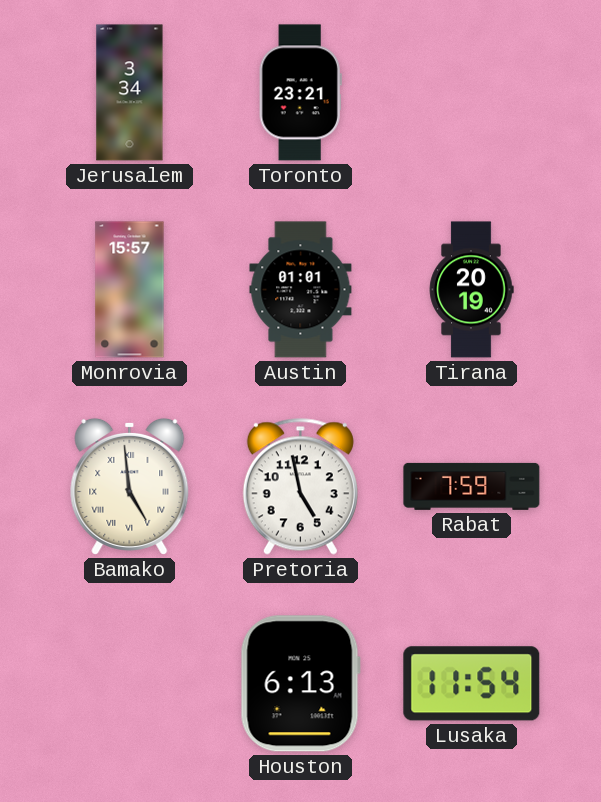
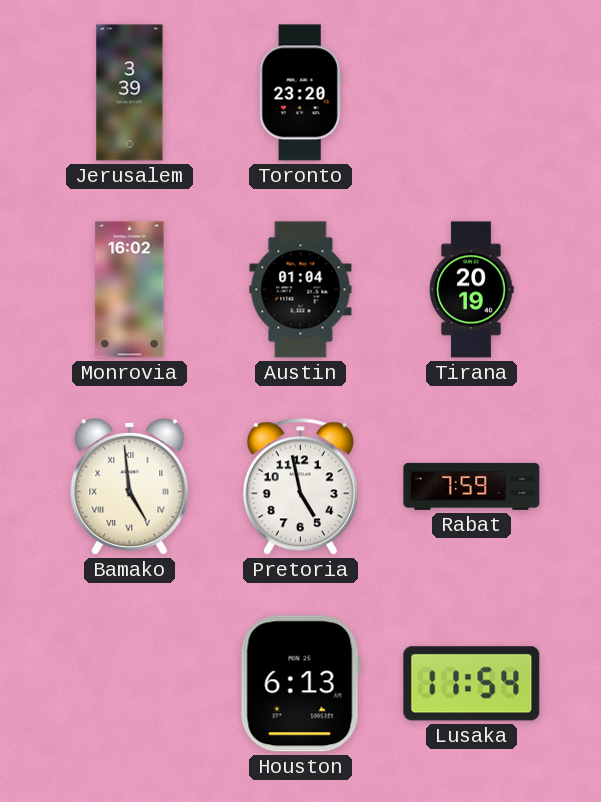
Jerusalem: 3:34 -> 3:39 (130, 93)
Toronto: 23:21 -> 23:20 (300, 93)
Monrovia: 15:57 -> 16:02 (130, 290)
Austin: 01:01 -> 01:04 (301, 290)
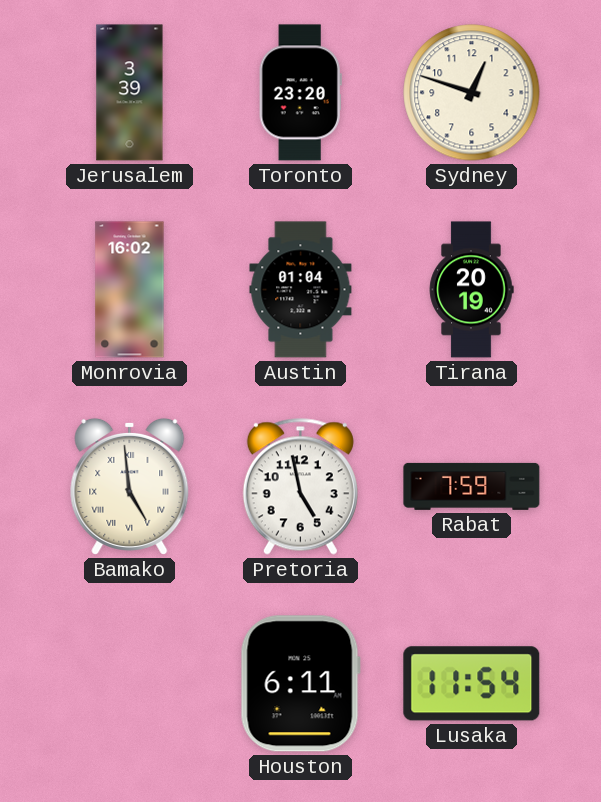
Sydney: none -> 12:48 (472, 93)
Houston: 6:13 -> 6:11 (300, 684)
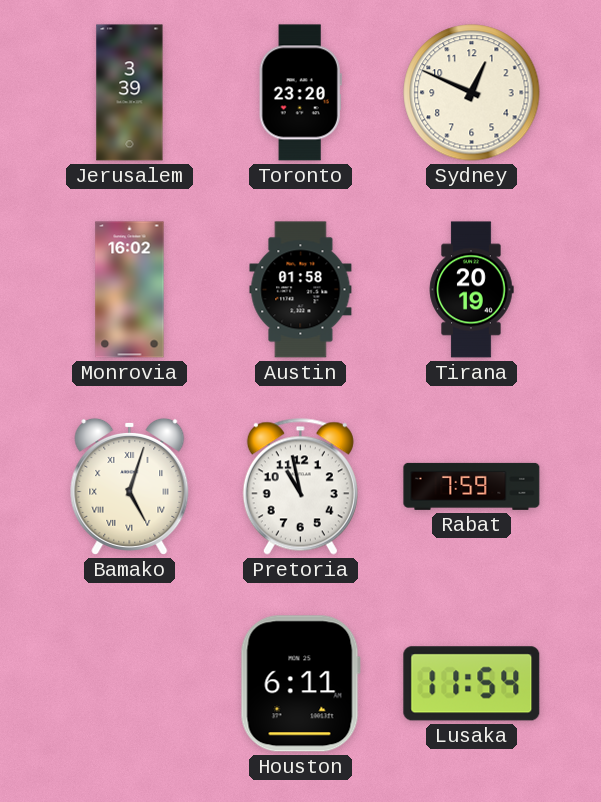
Sydney: 12:48 -> 12:49 (472, 93)
Austin: 01:04 -> 01:58 (301, 290)
Bamako: 4:59 -> 5:03 (130, 486)
Pretoria: 4:58 -> 10:58 (300, 486)
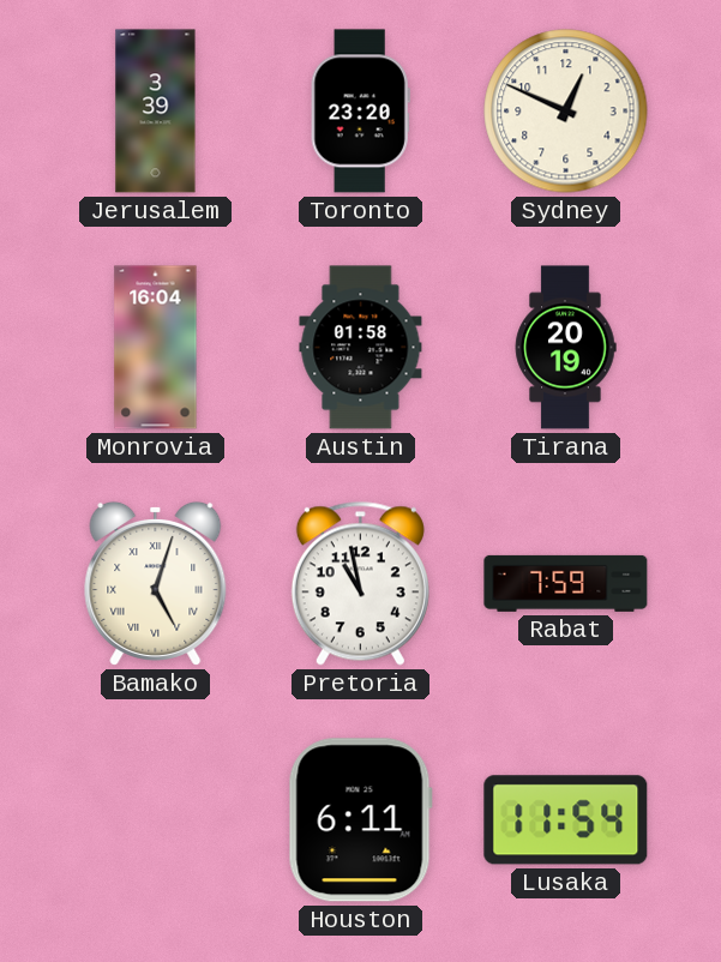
Monrovia: 16:02 -> 16:04 (156, 348)
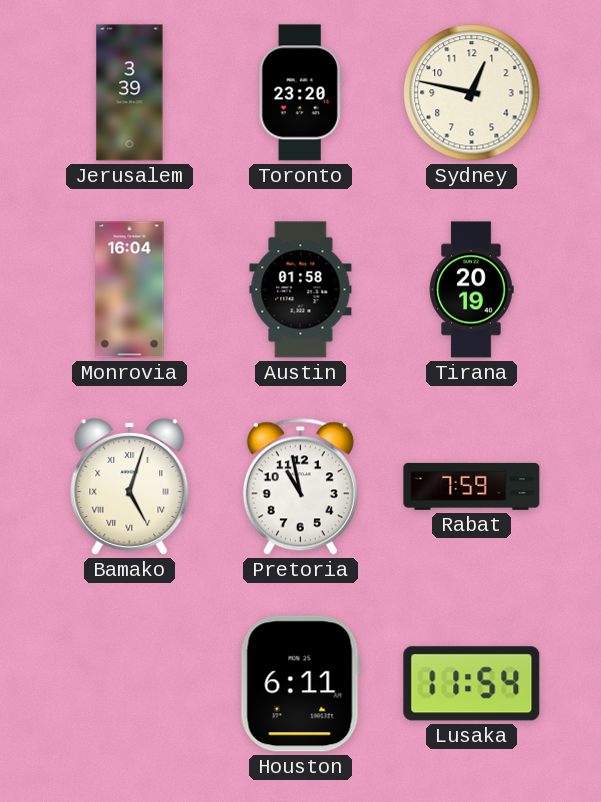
Sydney: 12:49 -> 12:47 (472, 93)
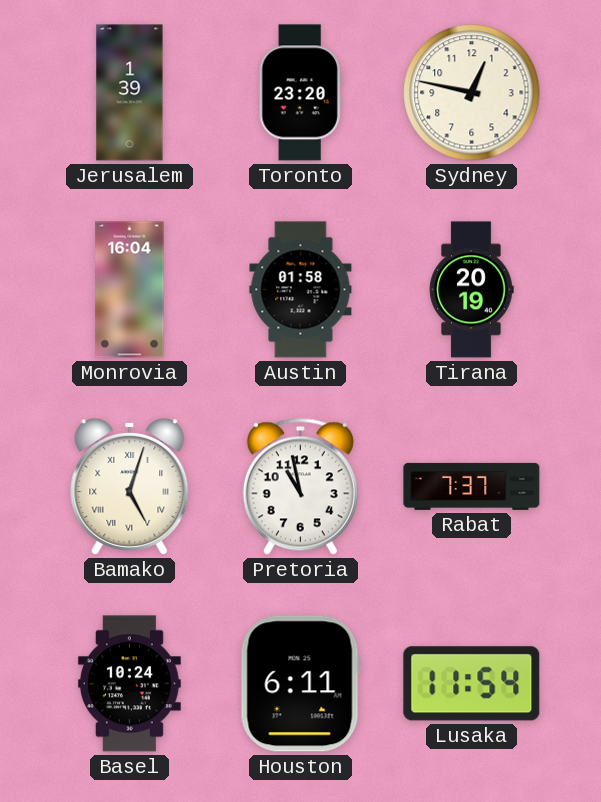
Jerusalem: 3:39 -> 1:39 (130, 93)
Rabat: 7:59 -> 7:37 (472, 486)
Basel: none -> 10:24 (129, 684)
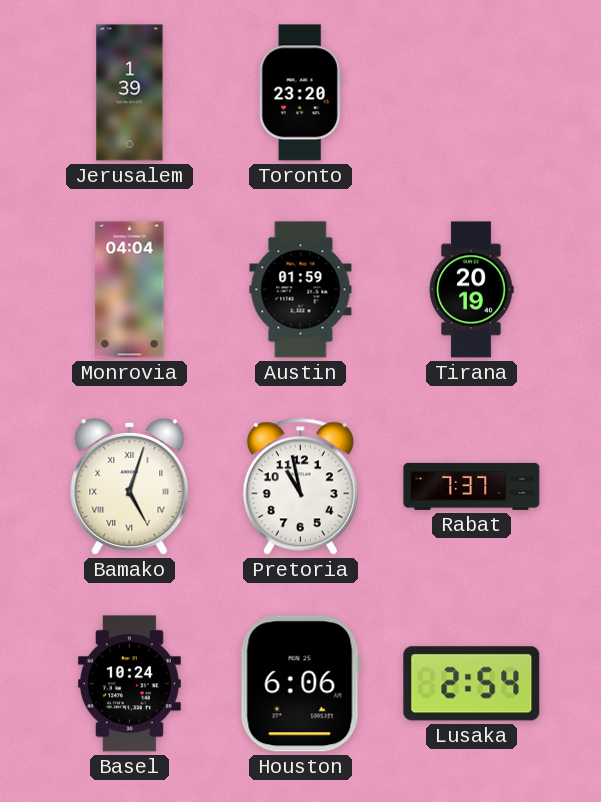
Sydney: 12:47 -> none (472, 93)
Monrovia: 16:04 -> 04:04 (130, 290)
Austin: 01:58 -> 01:59 (301, 290)
Houston: 6:11 -> 6:06 (300, 684)
Lusaka: 11:54 -> 2:54 (472, 684)
